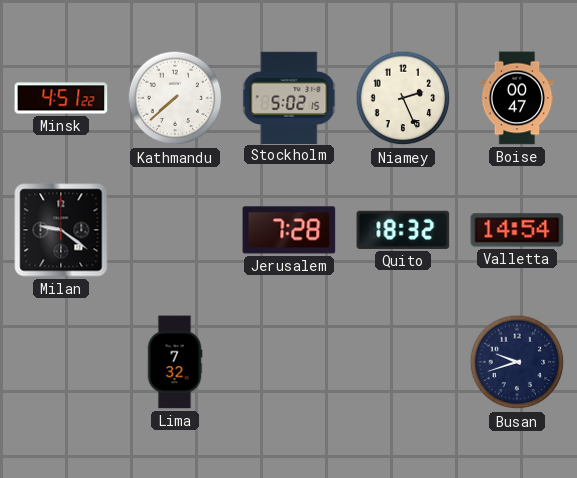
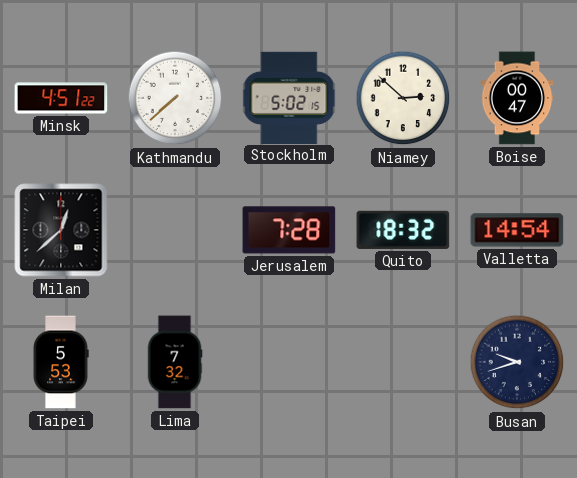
Niamey: 2:26 -> 2:52 (403, 98)
Milan: 9:21 -> 12:38 (61, 230)
Taipei: none -> 5:53 (61, 362)
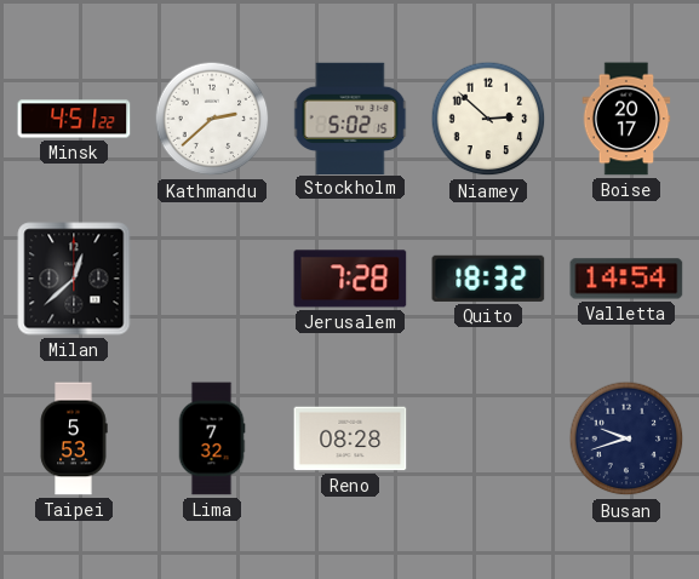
Kathmandu: 7:38 -> 2:38 (212, 119)
Boise: 00:47 -> 20:17 (626, 119)
Reno: none -> 08:28 (350, 438)
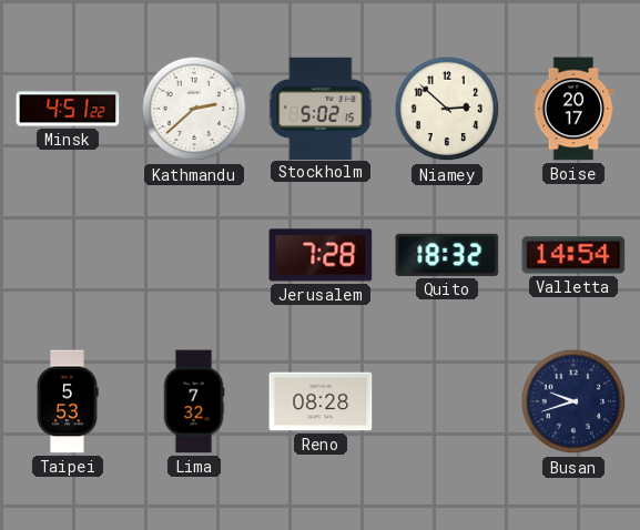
Milan: 12:38 -> none (74, 279)
